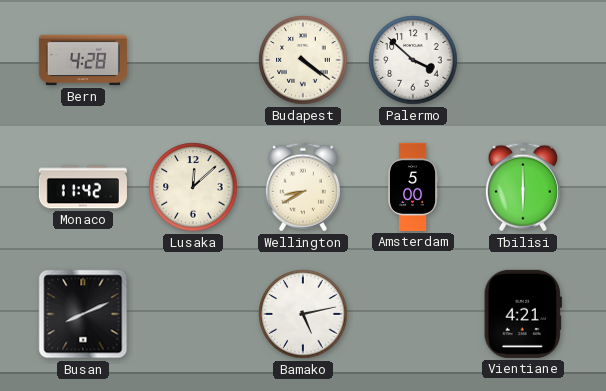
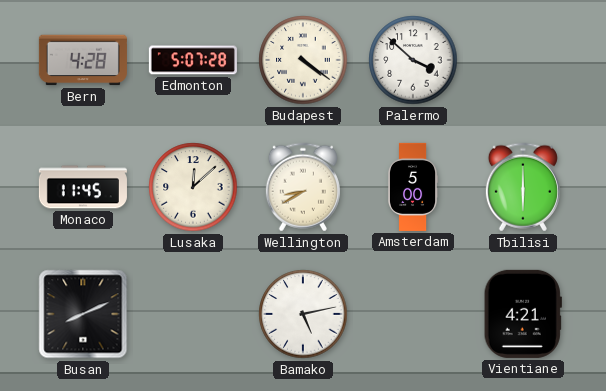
Edmonton: none -> 5:07 (193, 60)
Monaco: 11:42 -> 11:45 (83, 187)
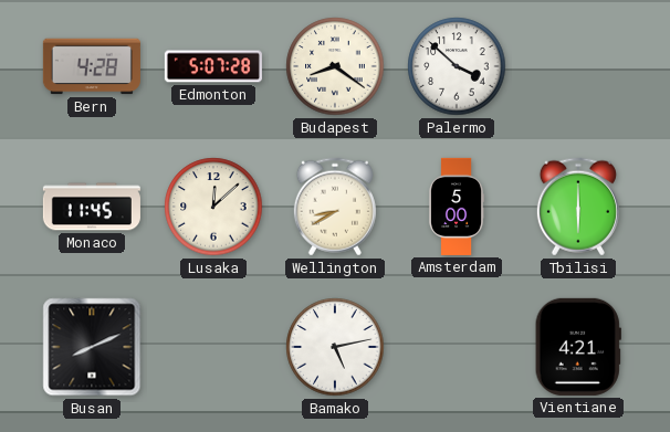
Budapest: 4:21 -> 8:21 (335, 66)
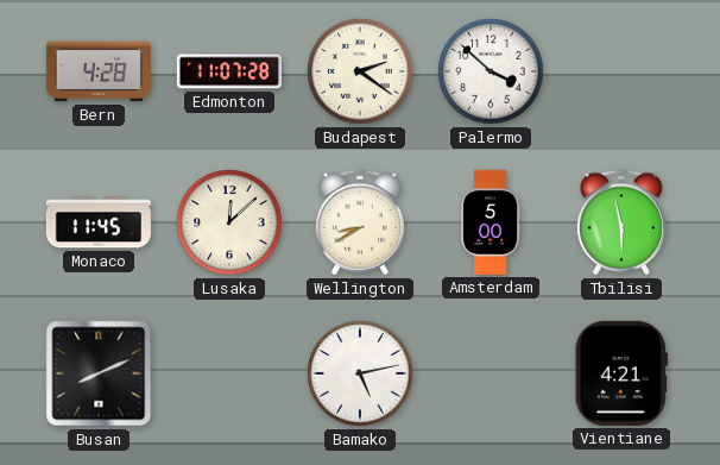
Edmonton: 5:07 -> 11:07 (229, 71)
Budapest: 8:21 -> 2:21 (360, 71)
Tbilisi: 6:00 -> 5:58 (621, 222)
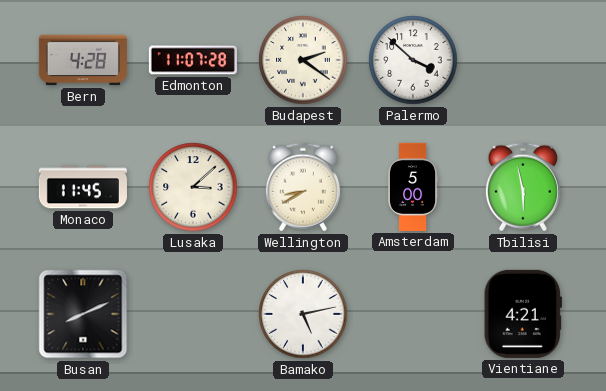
Lusaka: 12:08 -> 3:08 (193, 187)
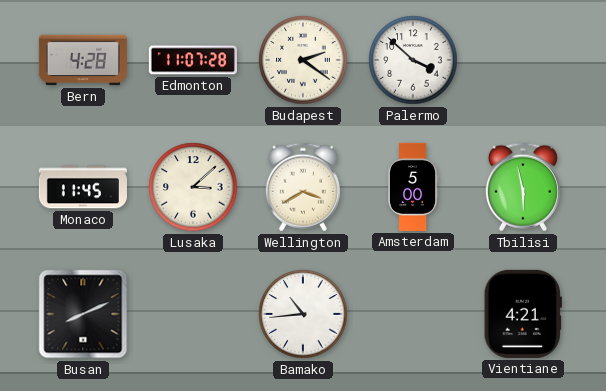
Wellington: 8:40 -> 3:40 (303, 187)
Bamako: 5:13 -> 10:44 (303, 314)
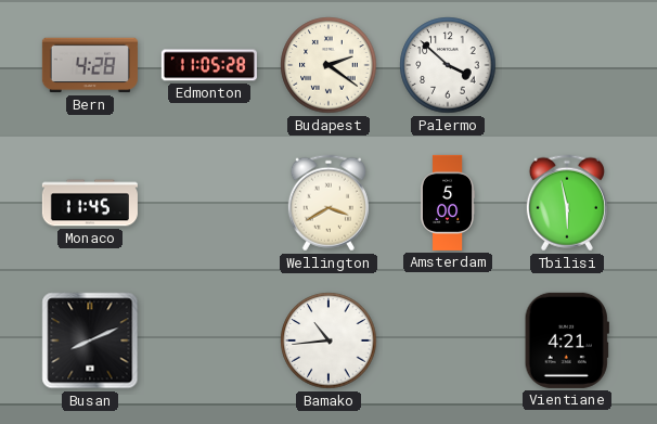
Edmonton: 11:07 -> 11:05 (209, 65)
Lusaka: 3:08 -> none (193, 187)
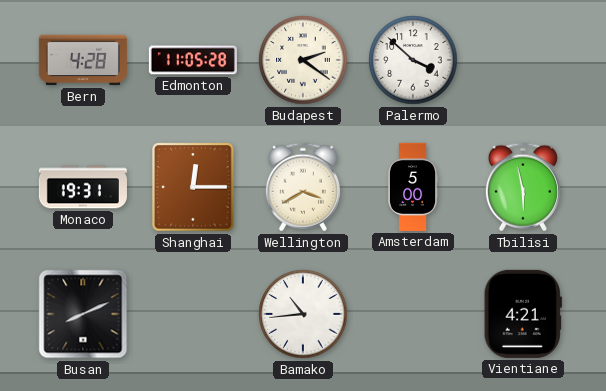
Monaco: 11:45 -> 19:31 (83, 187)
Shanghai: none -> 12:15 (193, 187)
